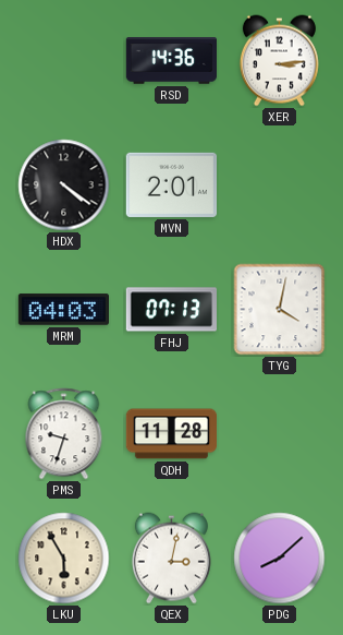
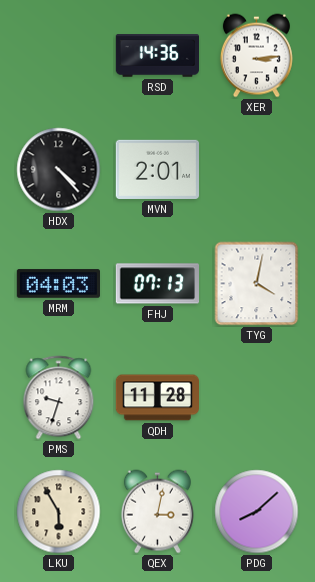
HDX: 4:21 -> 4:23 (59, 170)
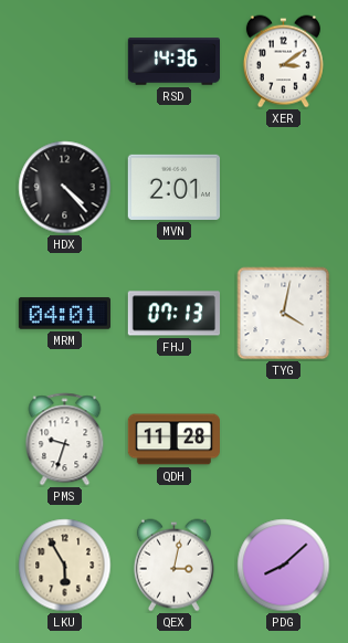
XER: 3:14 -> 3:09 (283, 62)
MRM: 04:03 -> 04:01 (64, 314)
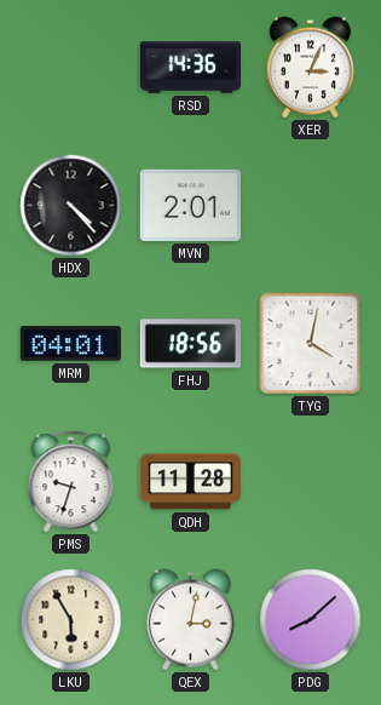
XER: 3:09 -> 3:04 (310, 68)
FHJ: 07:13 -> 18:56 (190, 344)
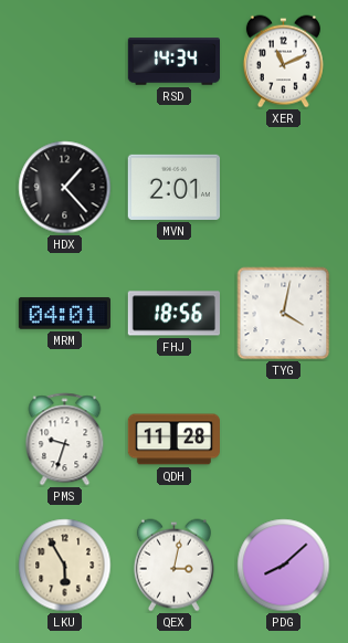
RSD: 14:36 -> 14:34 (173, 62)
XER: 3:04 -> 11:11 (283, 62)
HDX: 4:23 -> 1:23 (65, 188)
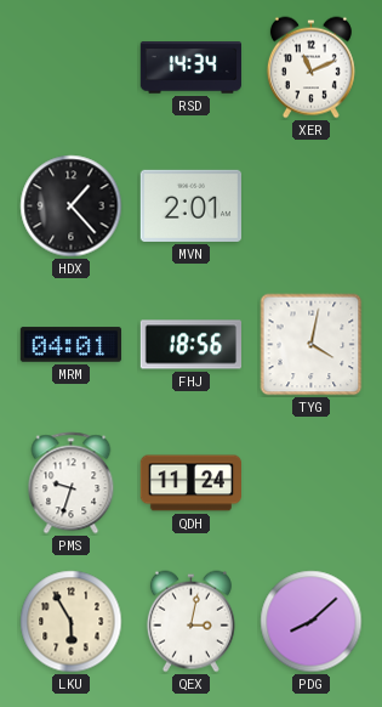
QDH: 11:28 -> 11:24 (190, 483)
